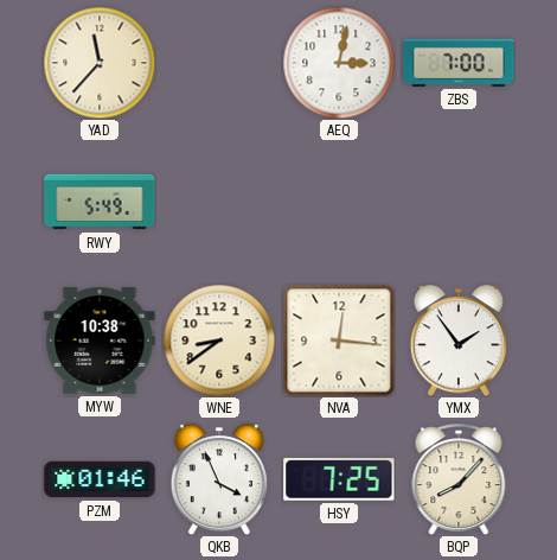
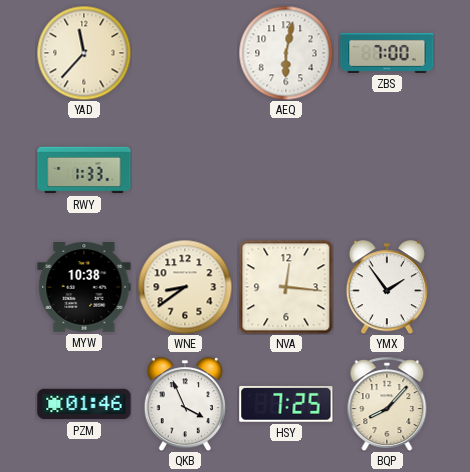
AEQ: 3:02 -> 6:02 (286, 53)
RWY: 5:49 -> 1:33 (84, 170)
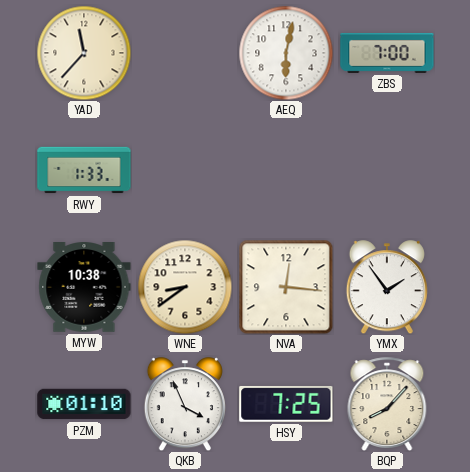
PZM: 01:46 -> 01:10 (84, 404)
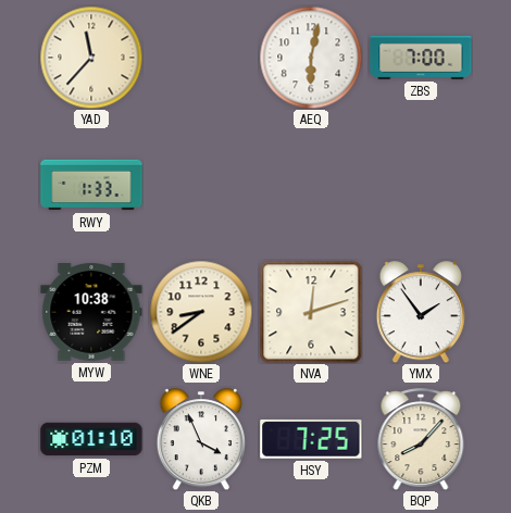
NVA: 12:16 -> 12:12 (311, 312)
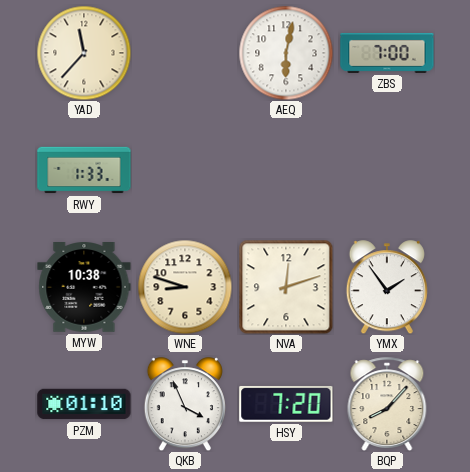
WNE: 8:39 -> 8:48 (185, 287)
HSY: 7:25 -> 7:20 (286, 404)
